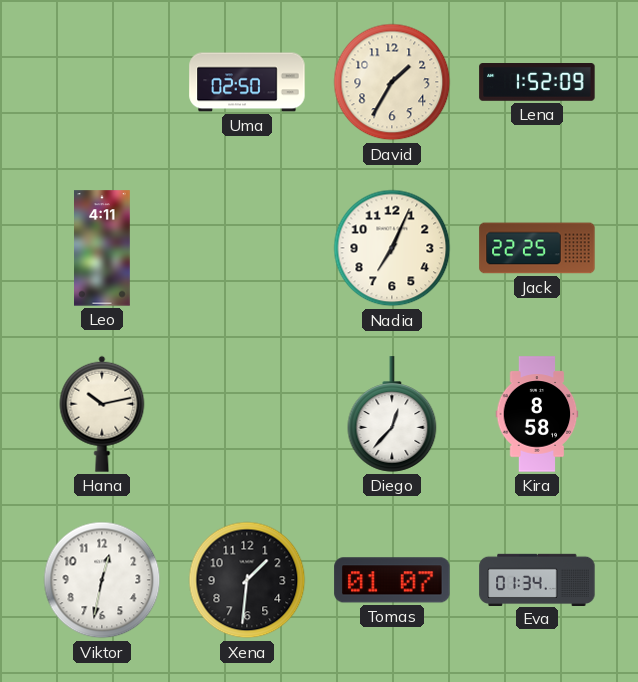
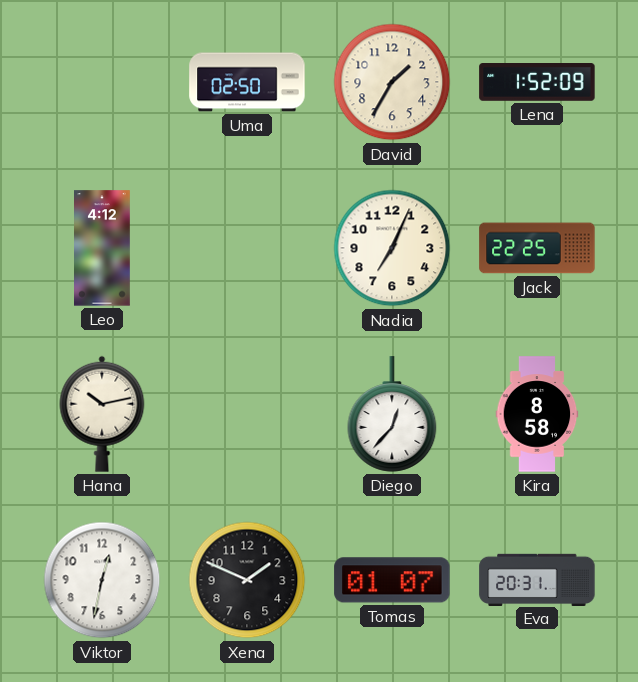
Leo: 4:11 -> 4:12 (103, 248)
Xena: 1:31 -> 1:49 (247, 580)
Eva: 01:34 -> 20:31 (537, 579)
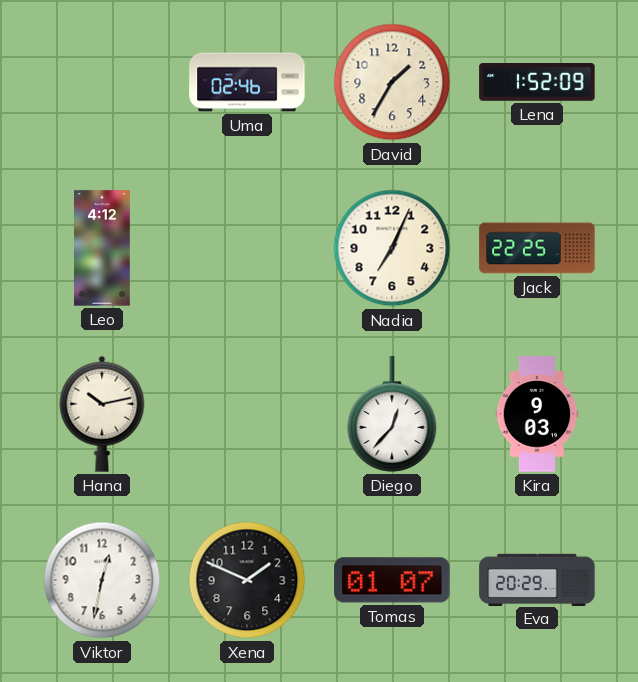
Uma: 02:50 -> 02:46 (247, 82)
Kira: 8:58 -> 9:03 (537, 414)
Eva: 20:31 -> 20:29 (537, 579)
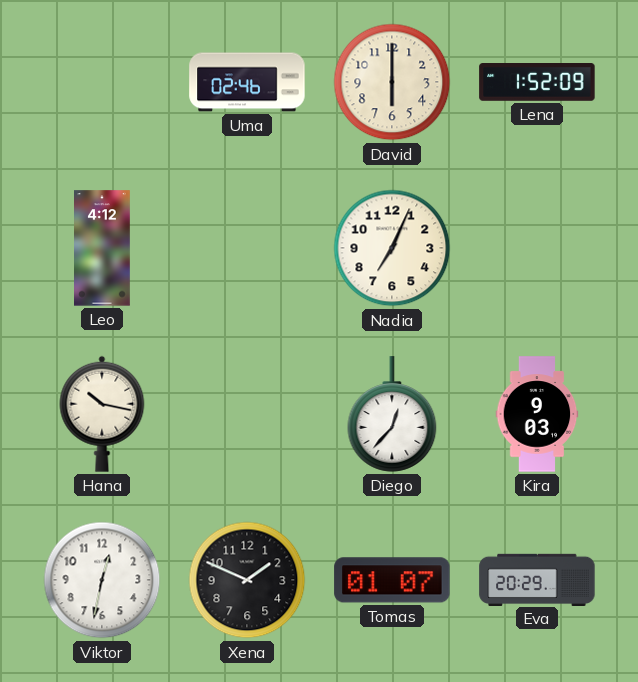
David: 1:35 -> 6:00 (392, 82)
Jack: 22:25 -> none (537, 248)
Hana: 10:13 -> 10:17 (102, 414)
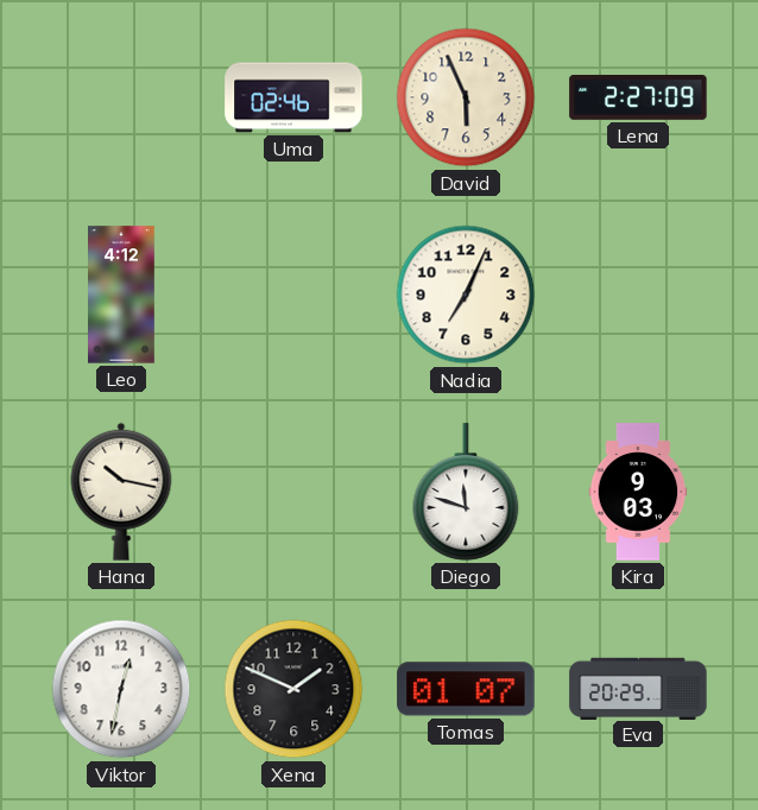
David: 6:00 -> 5:56 (466, 97)
Lena: 1:52 -> 2:27 (638, 97)
Diego: 12:37 -> 11:48 (466, 492)
